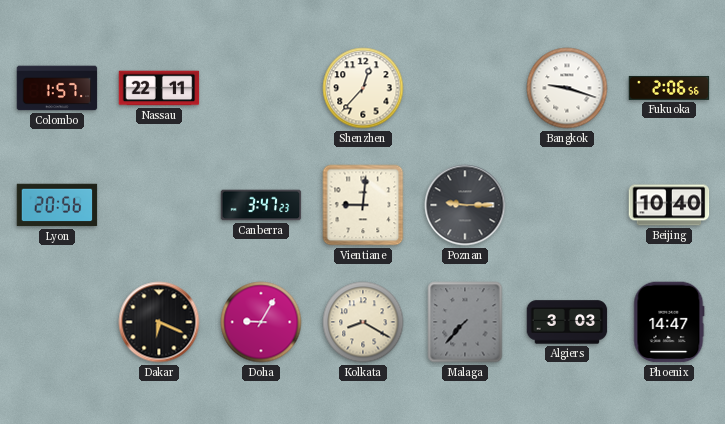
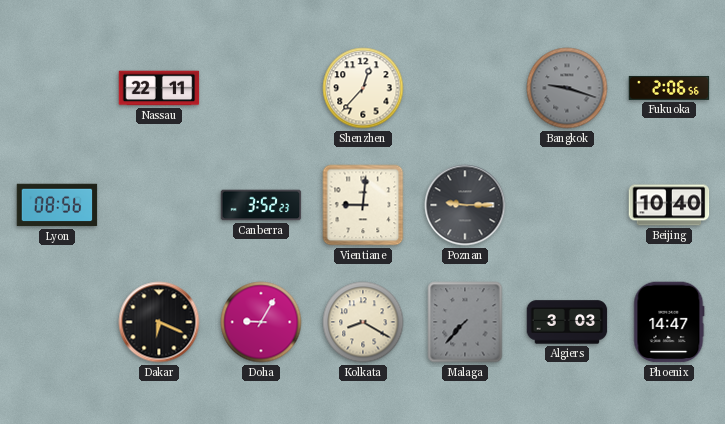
Colombo: 1:57 -> none (57, 88)
Bangkok dial: white -> grey (567, 88)
Lyon: 20:56 -> 08:56 (57, 205)
Canberra: 3:47 -> 3:52 (261, 205)
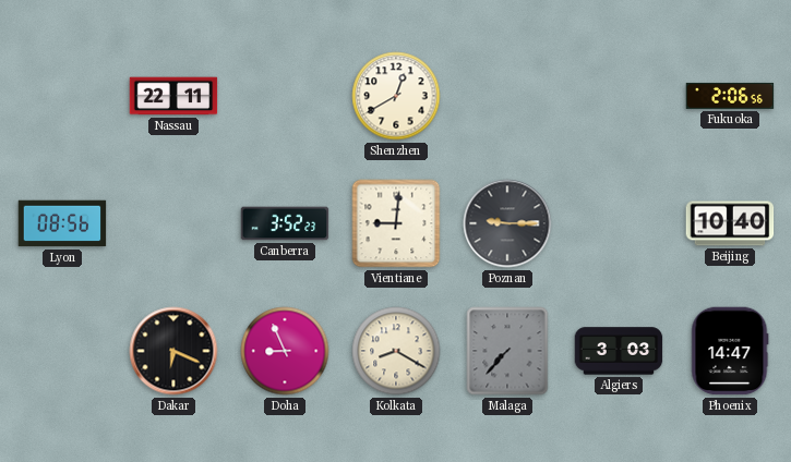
Shenzhen: 12:37 -> 12:40 (396, 96)
Bangkok: 9:18 -> none (567, 88)
Doha: 9:05 -> 8:56 (285, 351)
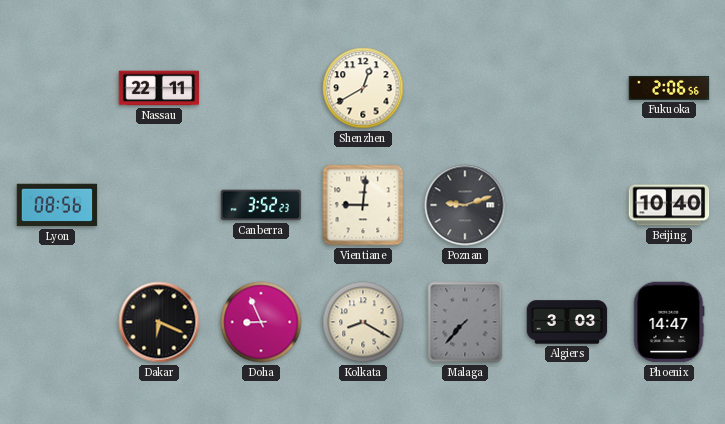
Poznan: 9:15 -> 9:12 (465, 205)
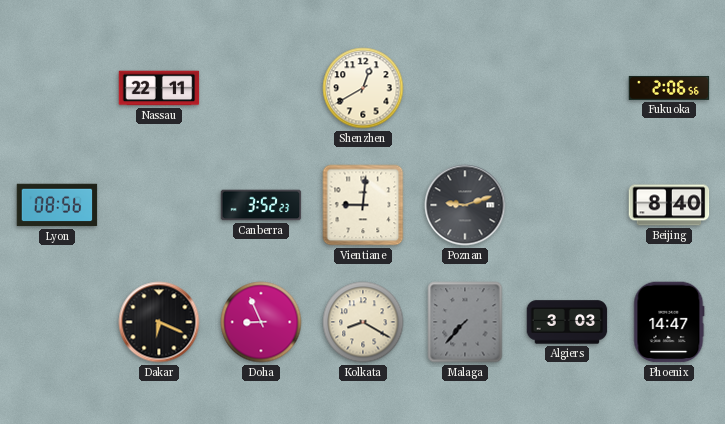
Beijing: 10:40 -> 8:40 (669, 205)
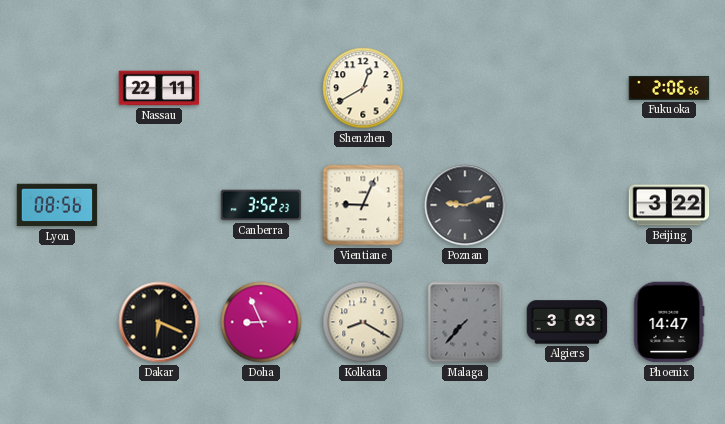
Vientiane: 9:01 -> 9:04 (363, 205)
Beijing: 8:40 -> 3:22 (669, 205)
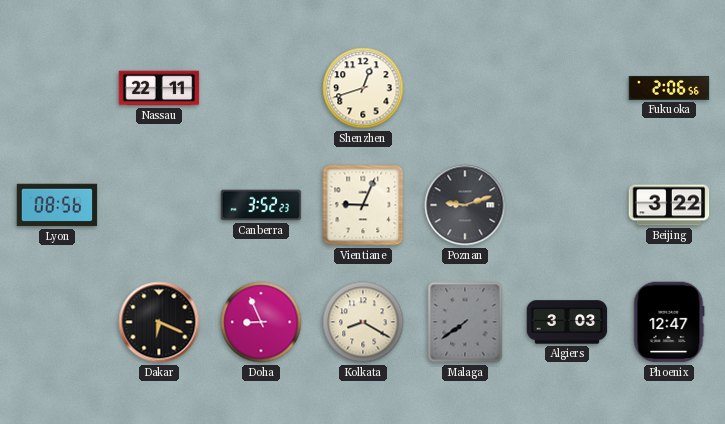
Shenzhen: 12:40 -> 12:42 (363, 88)
Malaga: 7:37 -> 7:39 (465, 322)
Phoenix: 14:47 -> 12:47 (669, 322)
